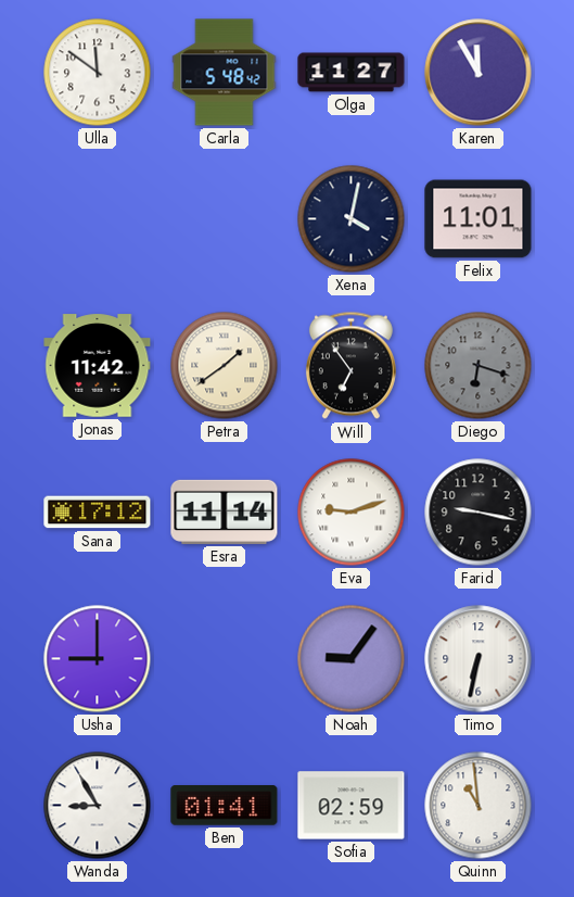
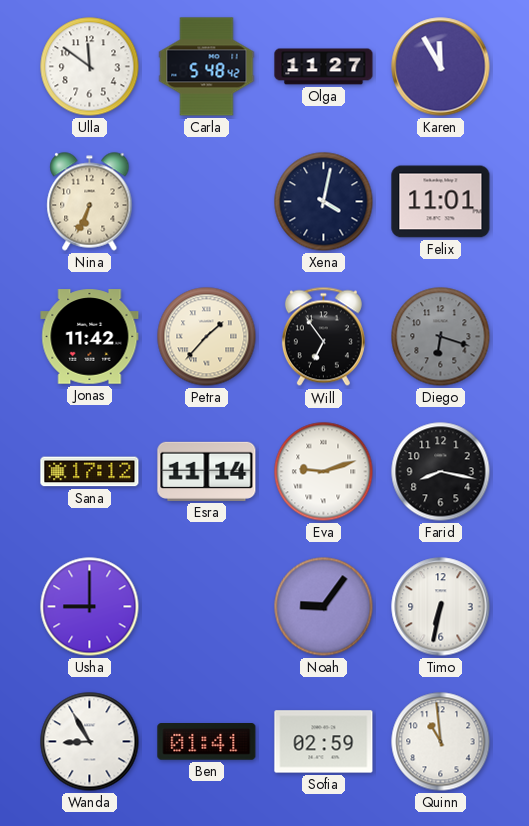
Nina: none -> 6:34 (90, 202)
Petra: 1:39 -> 1:37 (207, 337)
Farid: 9:17 -> 8:17 (441, 472)
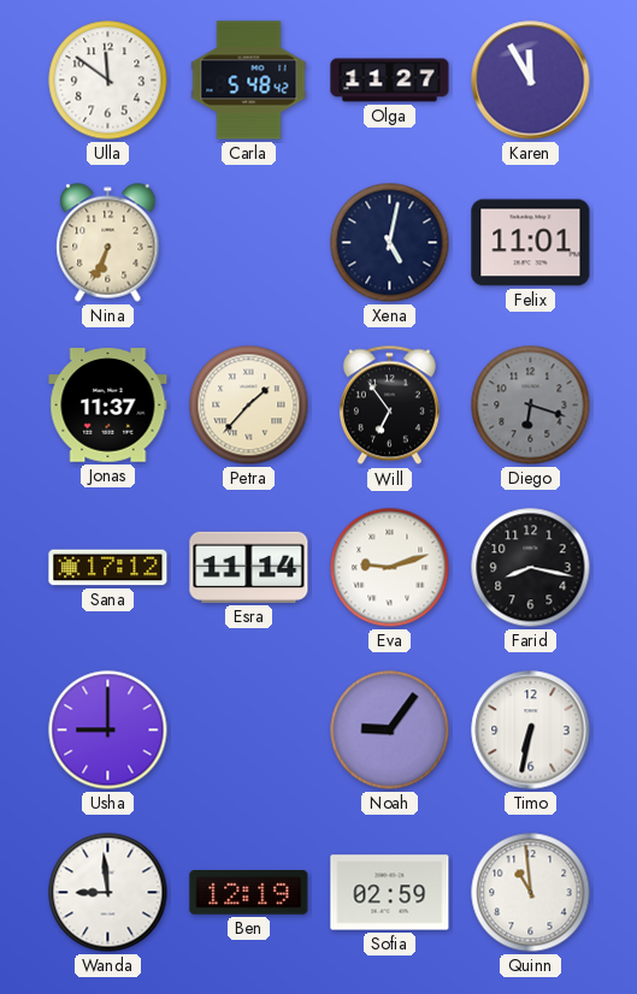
Xena: 4:02 -> 5:02 (390, 243)
Jonas: 11:42 -> 11:37 (108, 406)
Wanda: 8:55 -> 8:59 (108, 893)
Ben: 01:41 -> 12:19 (249, 893)
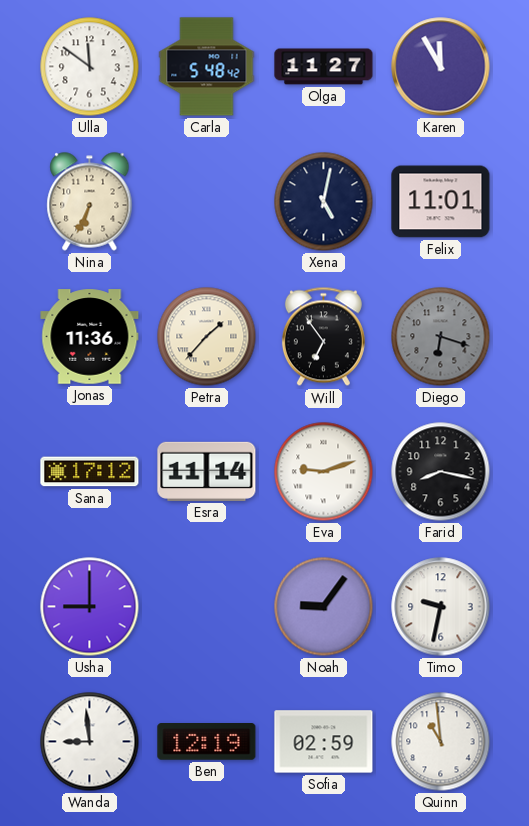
Jonas: 11:37 -> 11:36 (90, 337)
Timo: 6:32 -> 9:32 (441, 607)
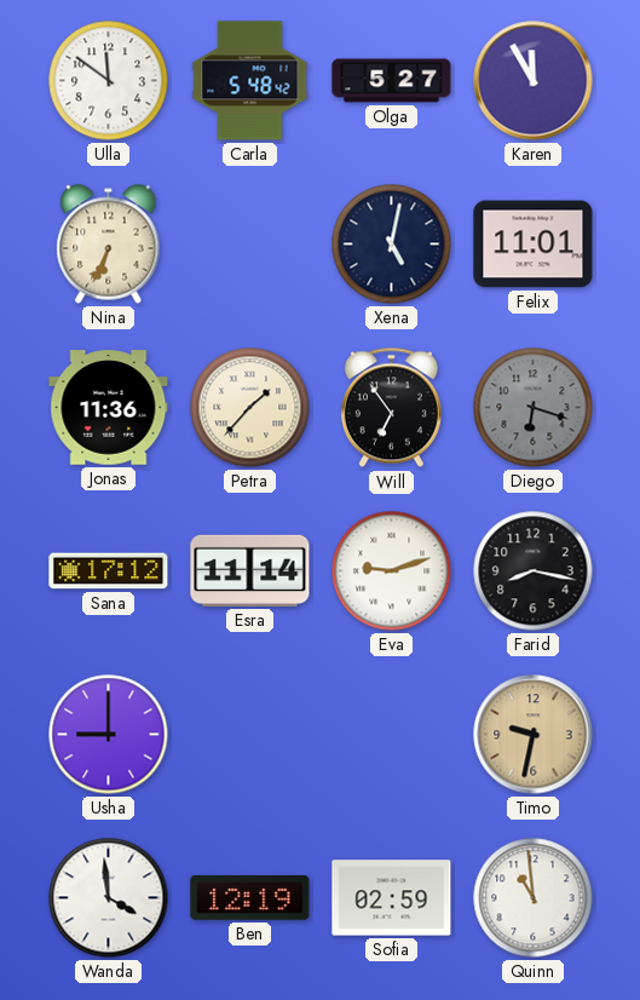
Olga: 11:27 -> 5:27 (392, 81)
Noah: 9:06 -> none (324, 607)
Timo dial: white -> champagne (534, 735)
Wanda: 8:59 -> 3:59 (109, 898)
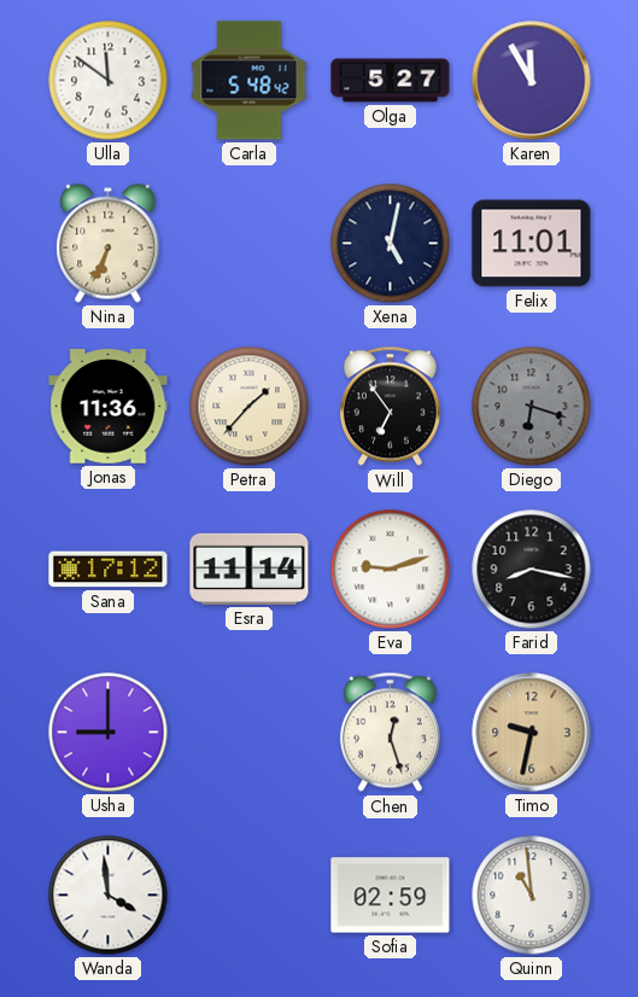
Chen: none -> 12:27 (390, 733)
Ben: 12:19 -> none (250, 898)
